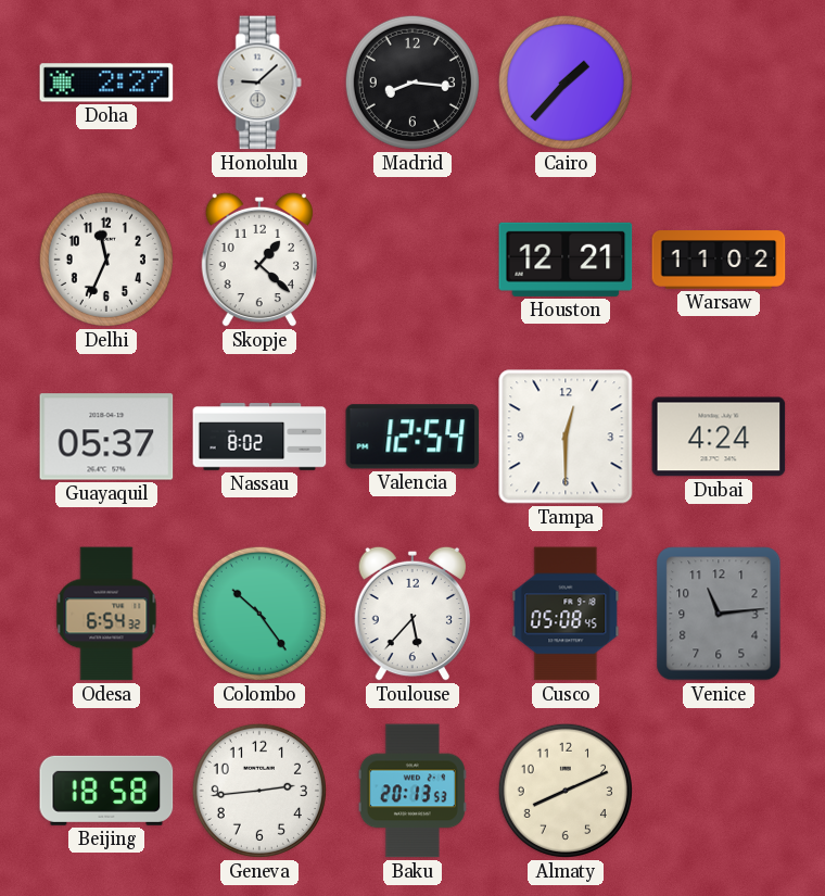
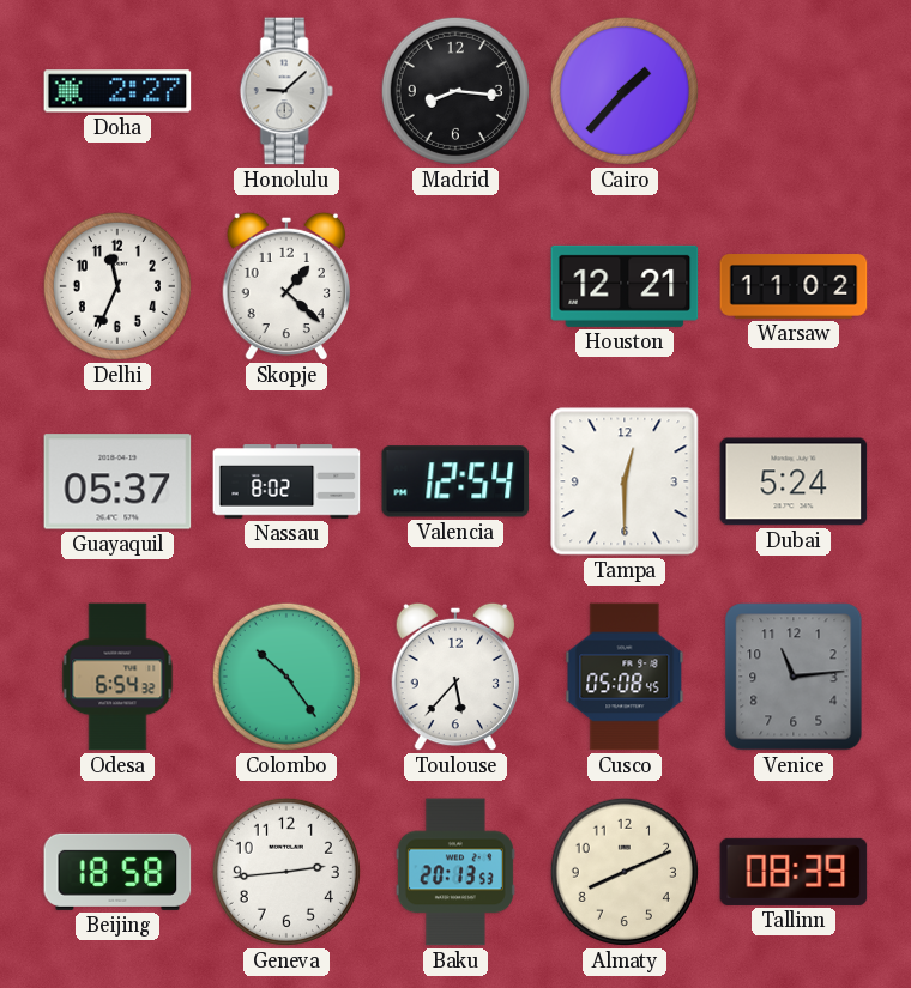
Dubai: 4:24 -> 5:24 (794, 481)
Tallinn: none -> 08:39 (794, 872)
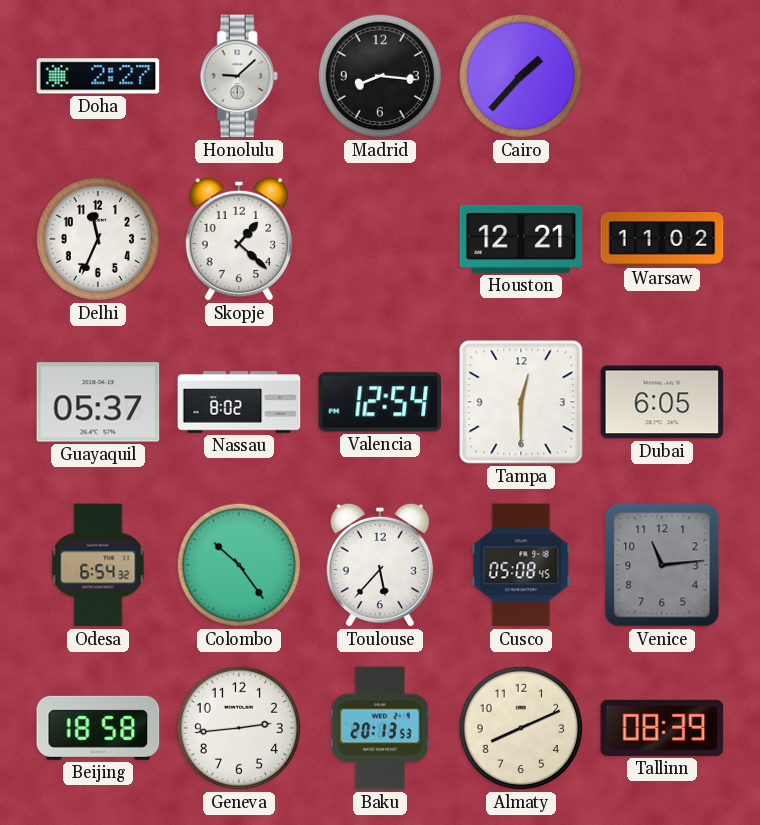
Dubai: 5:24 -> 6:05 (662, 402)
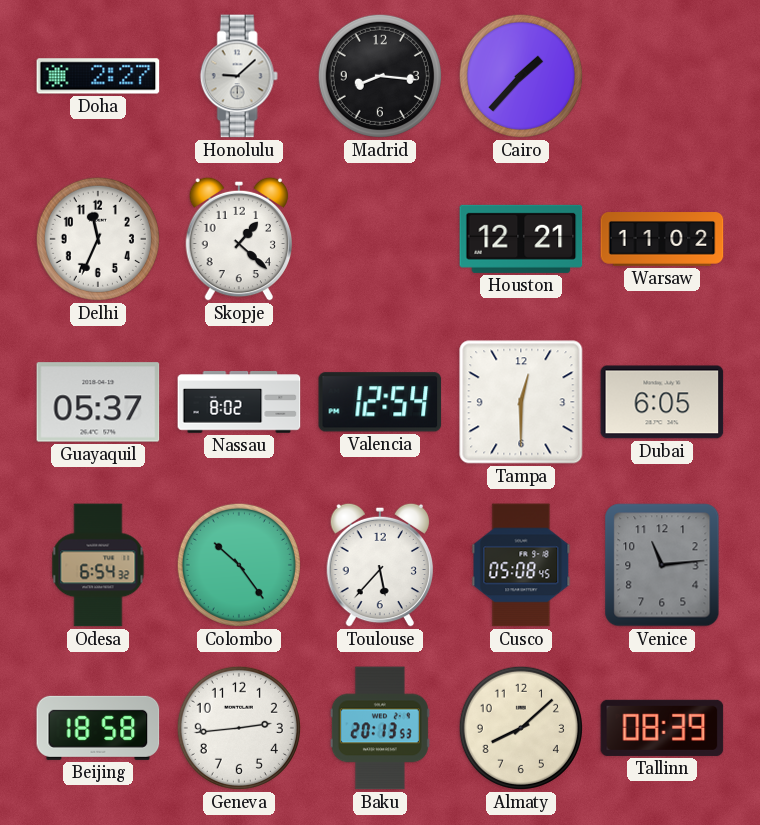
Almaty: 8:11 -> 8:08 (521, 728)
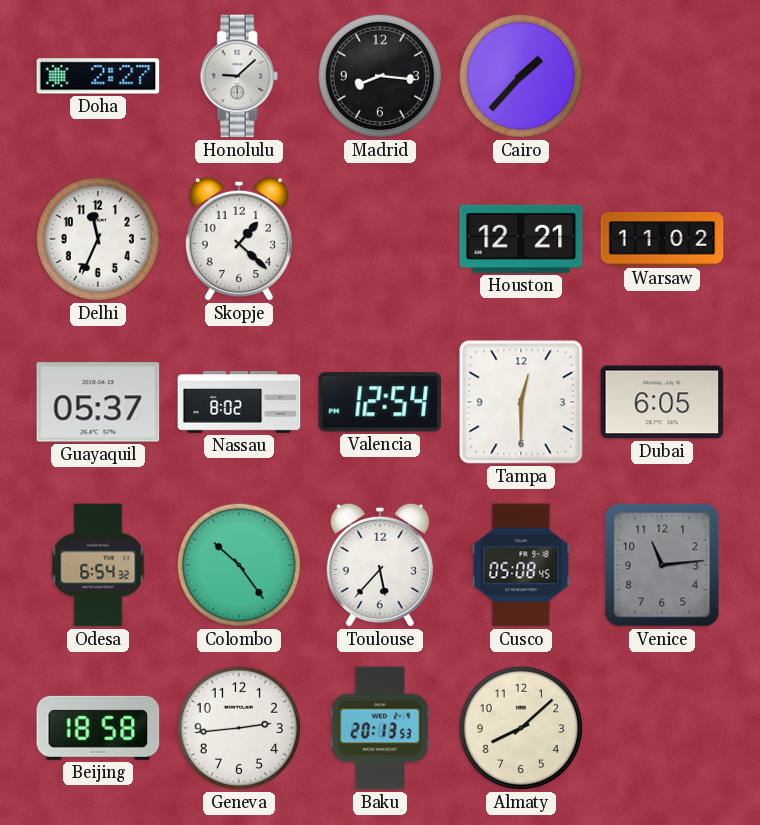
Tallinn: 08:39 -> none (662, 728)
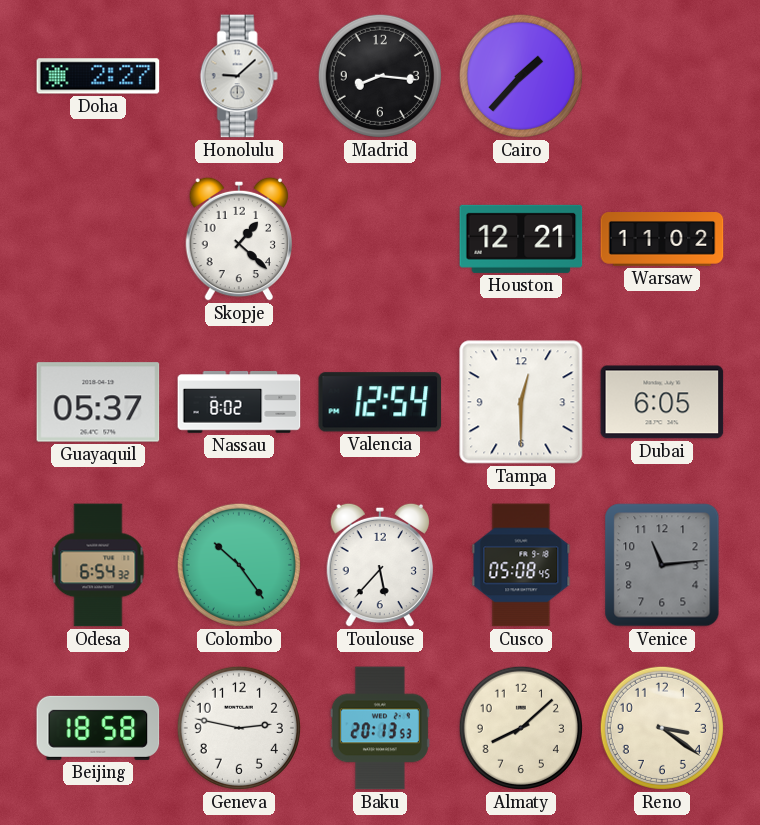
Delhi: 11:34 -> none (98, 239)
Geneva: 2:44 -> 2:47 (239, 728)
Reno: none -> 3:21 (662, 728)
